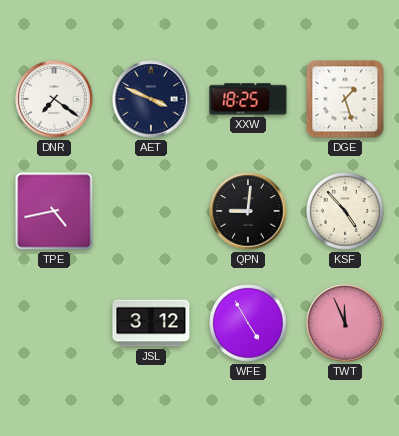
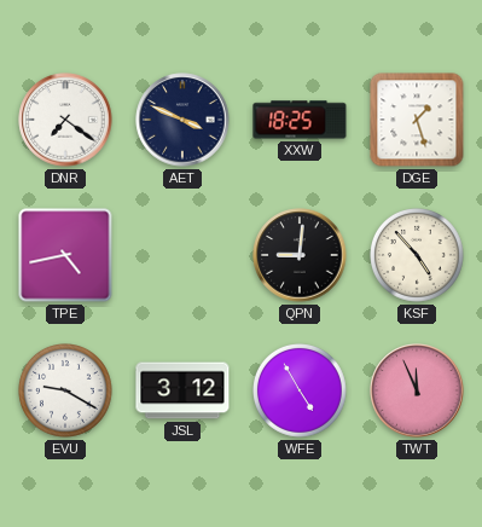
EVU: none -> 9:20 (66, 392)
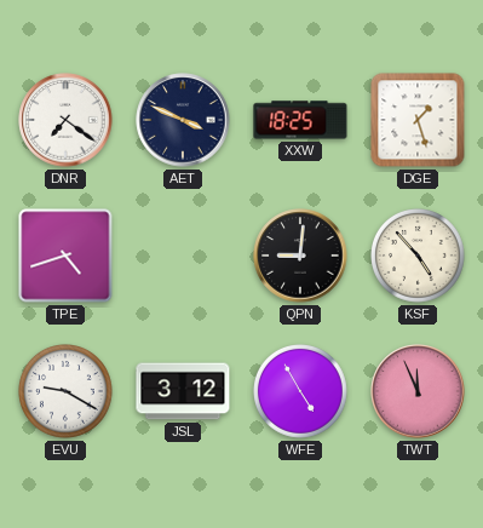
TPE: 4:43 -> 4:42 (65, 256)
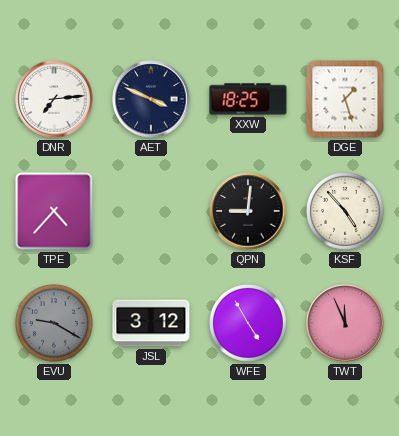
DNR: 7:21 -> 7:14 (54, 99)
TPE: 4:42 -> 4:37 (54, 211)
EVU dial: white -> grey (55, 324)
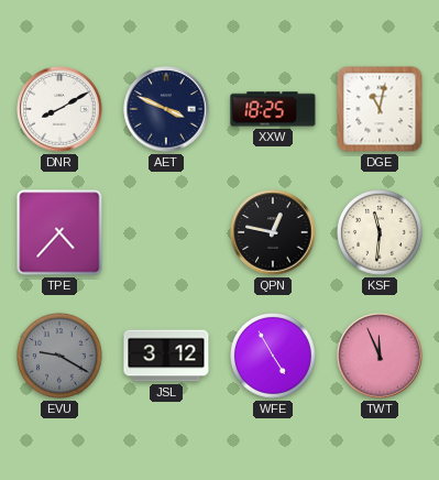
DNR: 7:14 -> 8:10 (59, 109)
DGE: 1:27 -> 11:02 (380, 109)
QPN: 9:01 -> 12:47 (273, 232)
KSF: 4:53 -> 11:31 (381, 233)
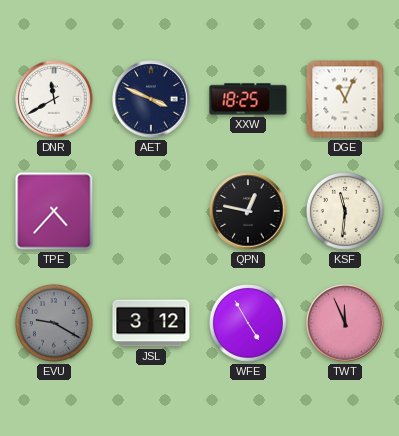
DNR: 8:10 -> 11:40 (54, 99)
DGE: 11:02 -> 11:04 (345, 99)
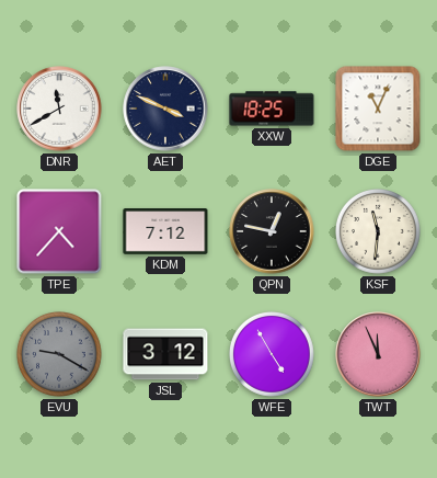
KDM: none -> 7:12 (165, 232)
